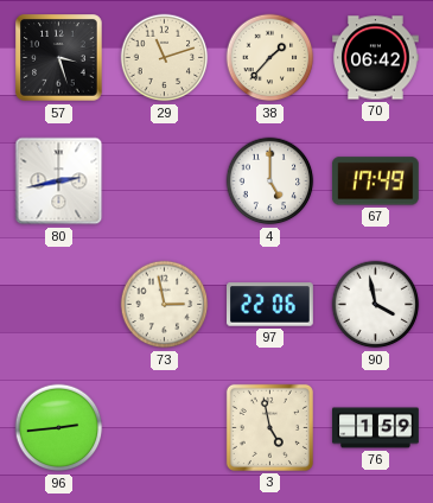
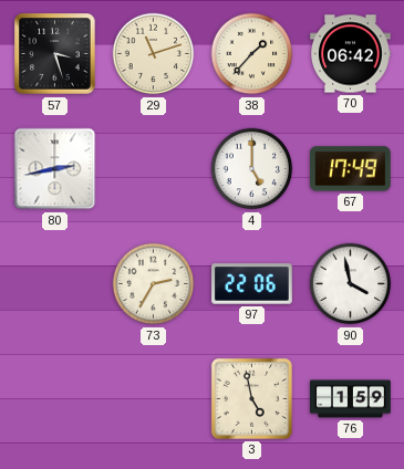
73: 2:58 -> 2:35 (154, 284)
96: 2:44 -> none (59, 428)
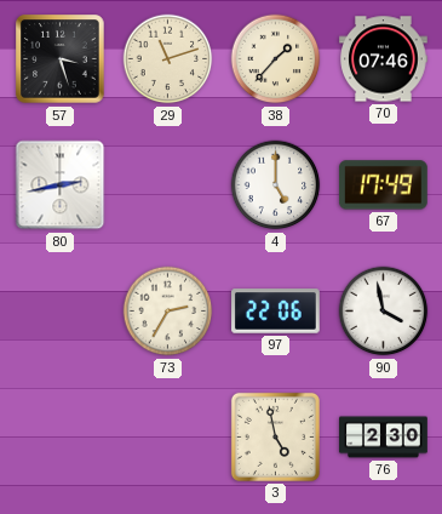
70: 06:42 -> 07:46 (384, 59)
76: 1:59 -> 2:30 (384, 438)
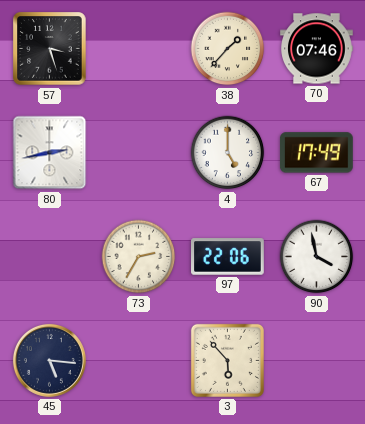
29: 11:12 -> none (168, 59)
45: none -> 5:16 (49, 360)
3: 4:58 -> 5:53 (227, 360)
76: 2:30 -> none (384, 438)
